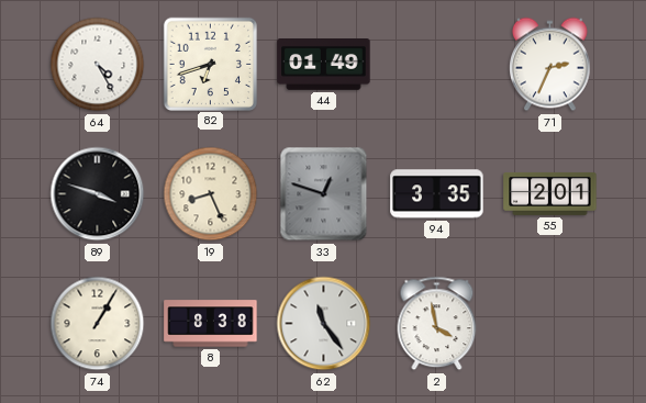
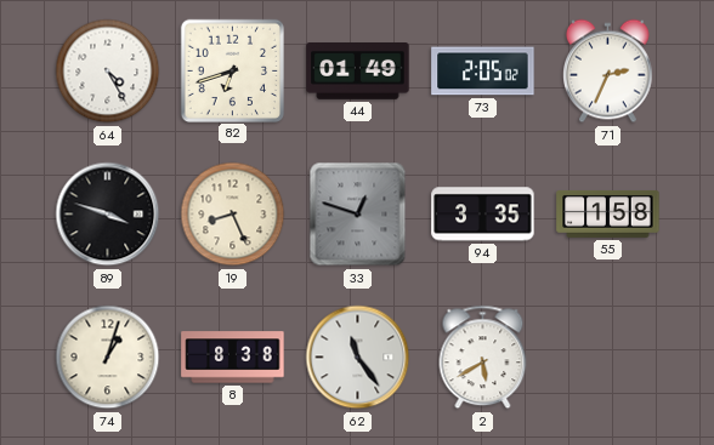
73: none -> 2:05 (483, 72)
55: 2:01 -> 1:58 (608, 213)
74: 1:05 -> 1:03 (108, 358)
2: 3:58 -> 5:40 (483, 358)
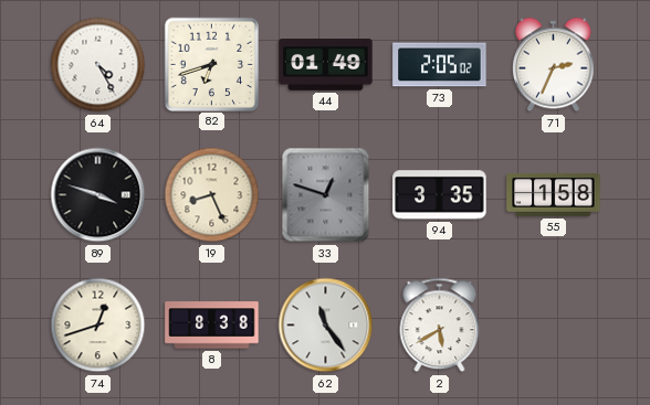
74: 1:03 -> 12:42 (98, 326)
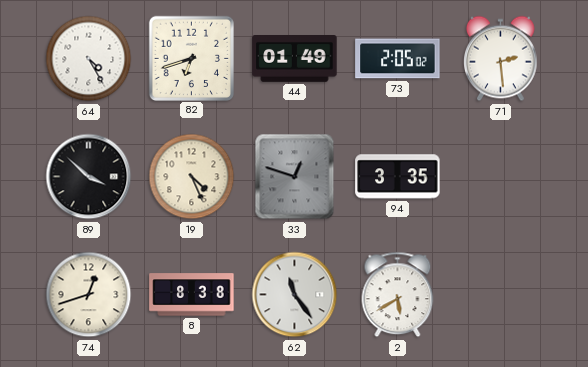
71: 2:34 -> 2:29 (501, 59)
89: 3:48 -> 3:52 (89, 177)
19: 8:26 -> 4:26 (192, 177)
55: 1:58 -> none (554, 194)
